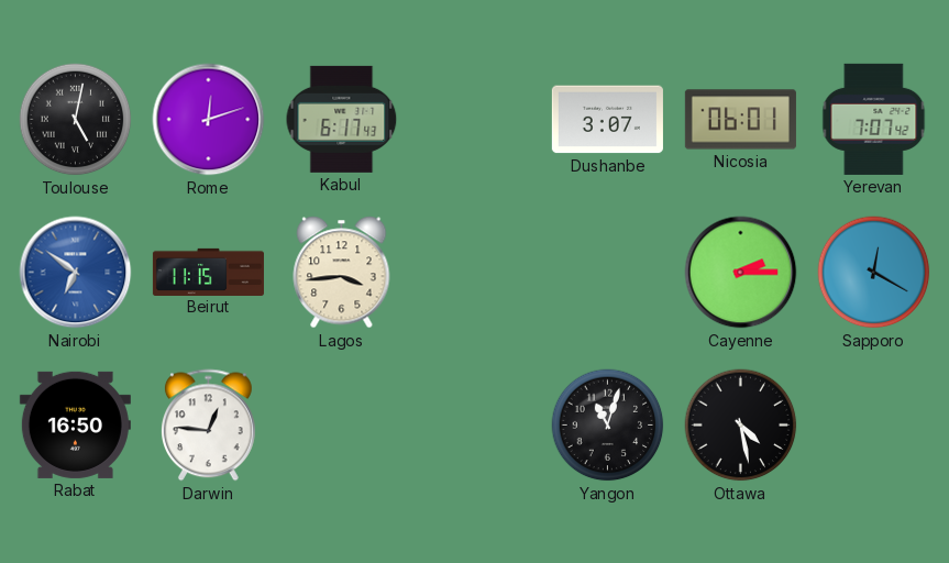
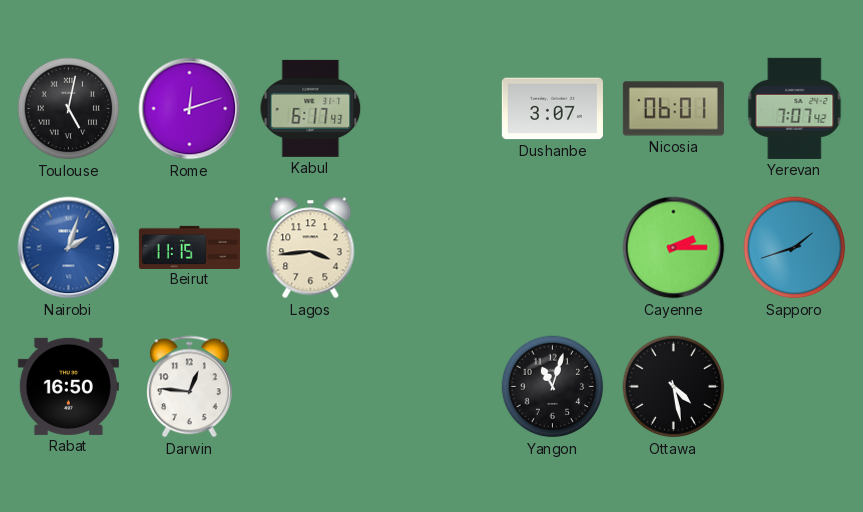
Nairobi: 6:51 -> 2:03 (69, 248)
Sapporo: 12:20 -> 1:42 (795, 248)
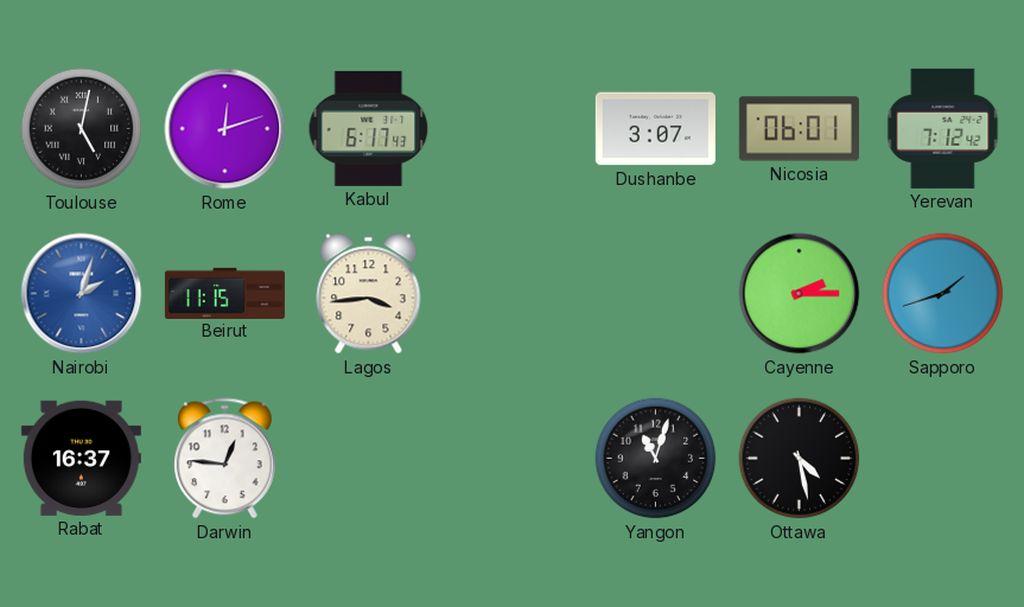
Yerevan: 7:07 -> 7:12 (943, 128)
Rabat: 16:50 -> 16:37 (81, 458)
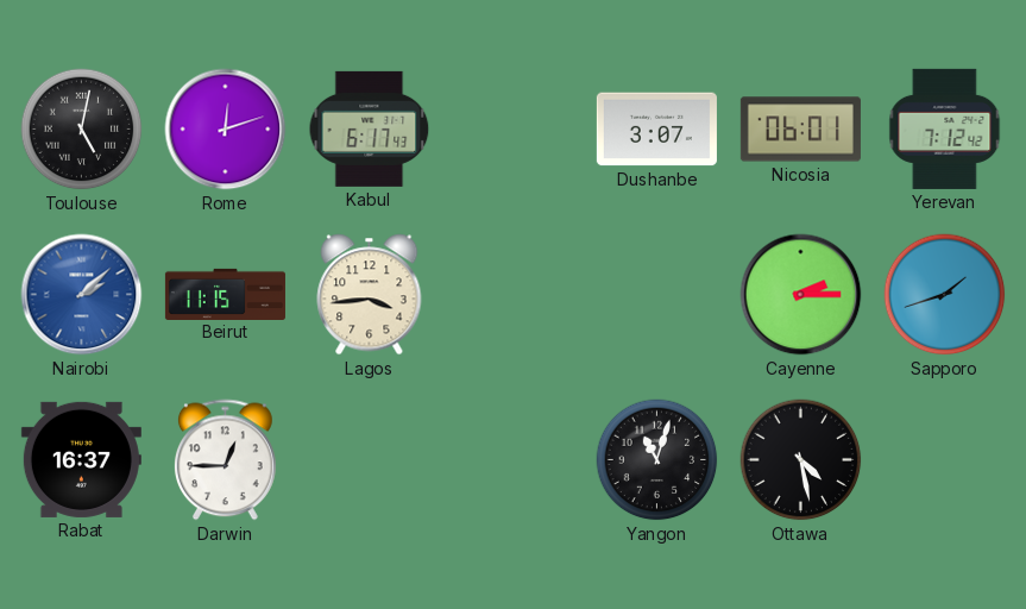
Nairobi: 2:03 -> 2:08 (82, 295)
Darwin: 12:46 -> 12:45 (225, 460)
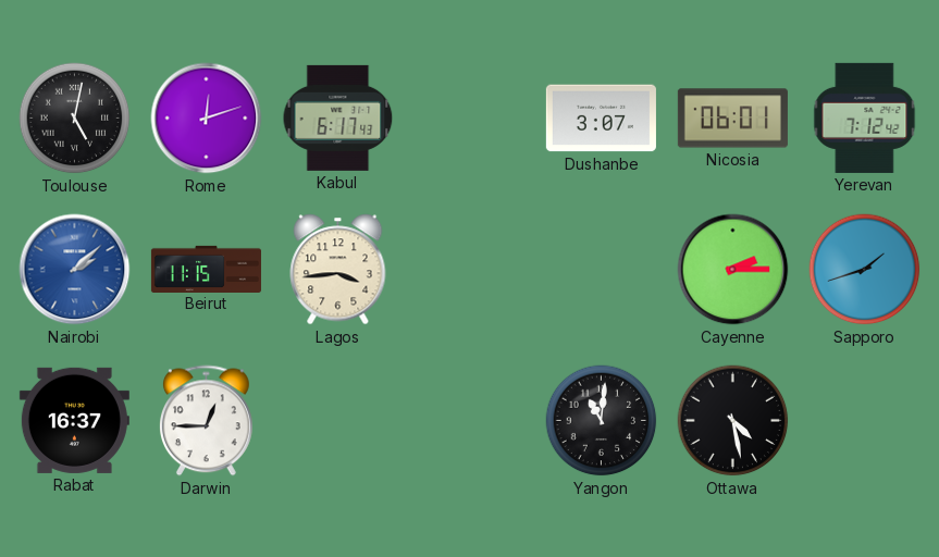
Yangon: 11:03 -> 11:01 (602, 421)
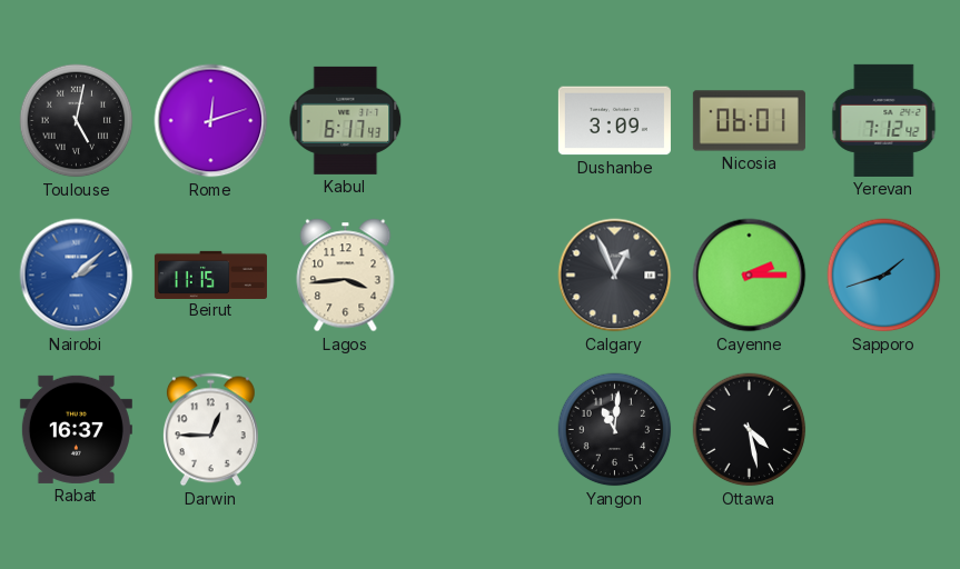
Dushanbe: 3:07 -> 3:09 (614, 121)
Calgary: none -> 12:56 (615, 276)
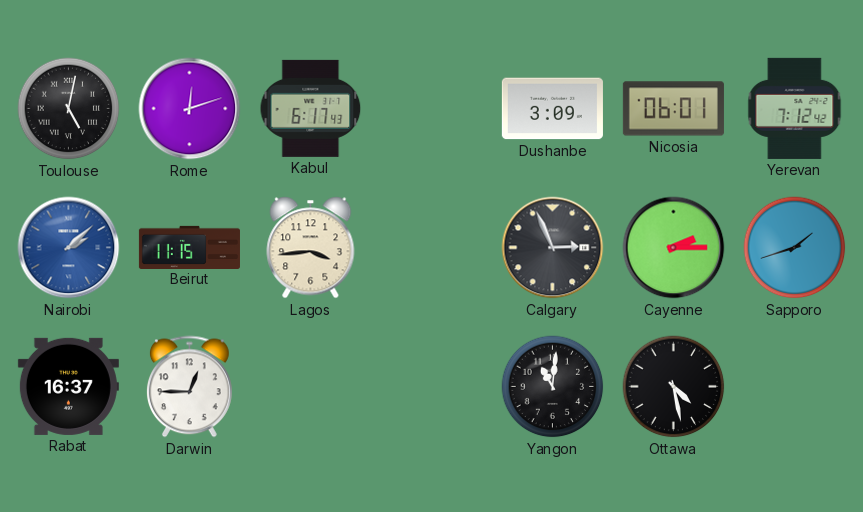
Calgary: 12:56 -> 2:56 (553, 248)
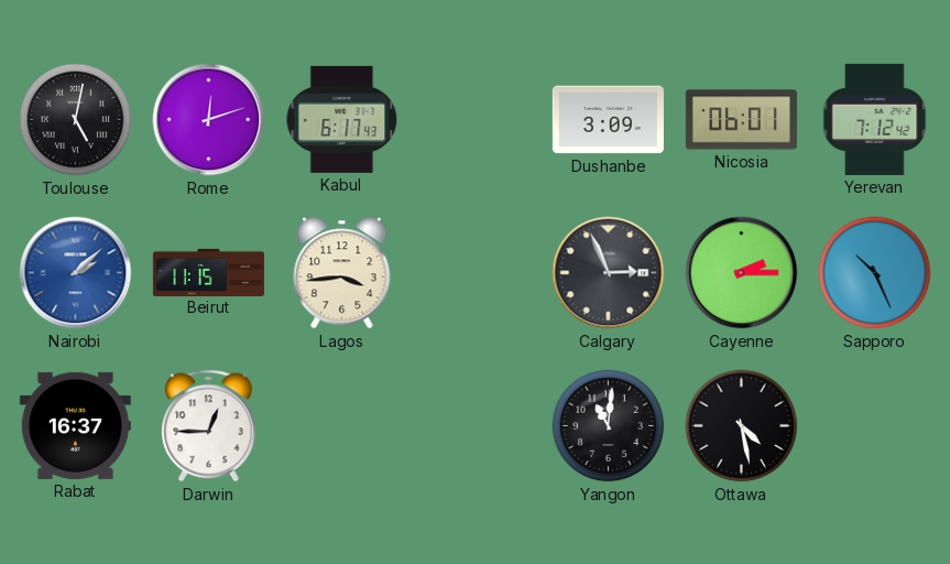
Sapporo: 1:42 -> 10:26 (875, 273)
